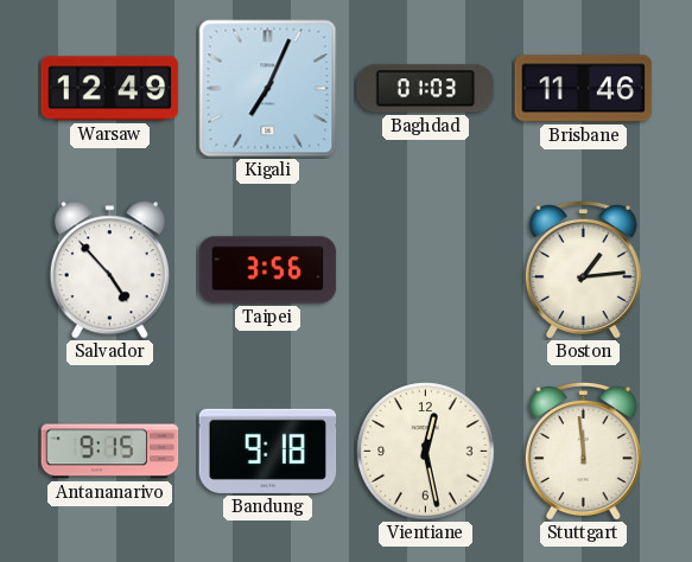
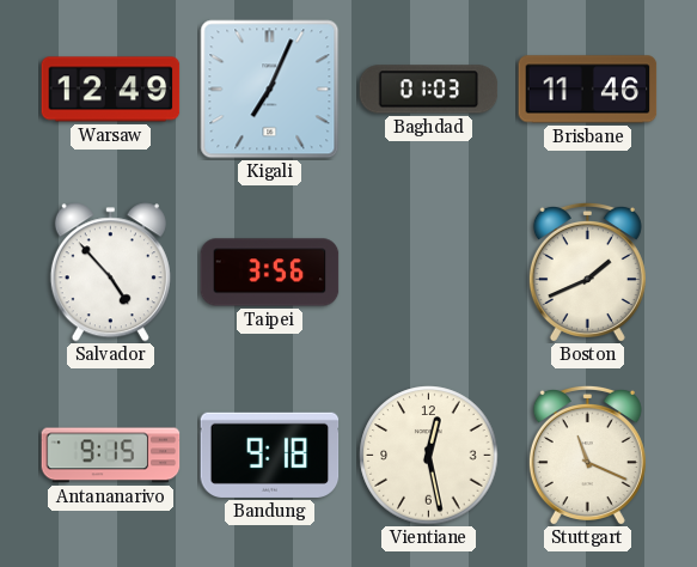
Boston: 1:14 -> 1:41 (587, 272)
Stuttgart: 11:59 -> 11:19 (587, 455)
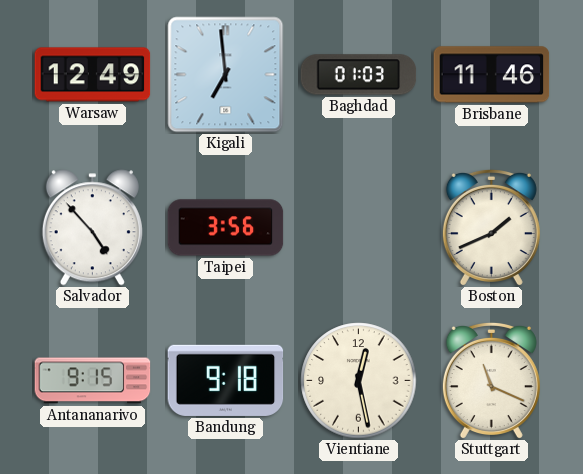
Kigali: 7:04 -> 6:59 (226, 75)
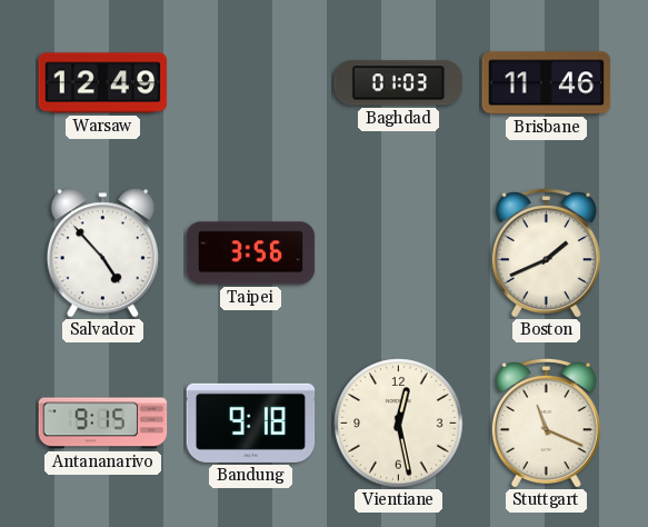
Kigali: 6:59 -> none (226, 75)
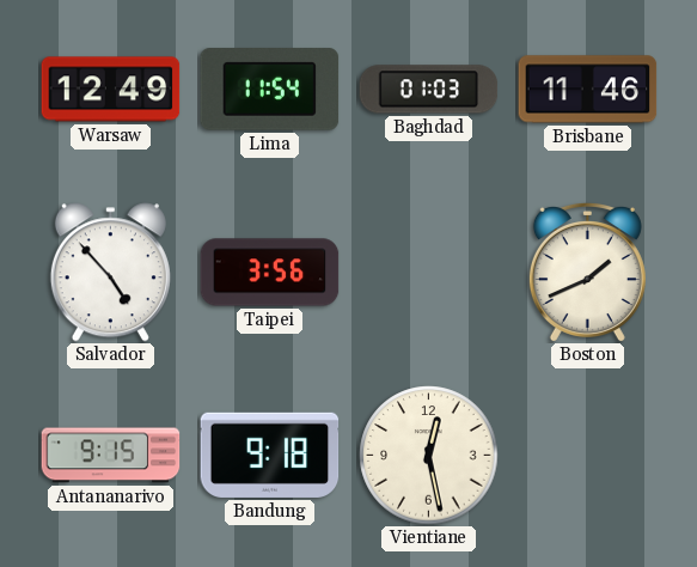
Lima: none -> 11:54 (270, 90)
Stuttgart: 11:19 -> none (546, 422)
